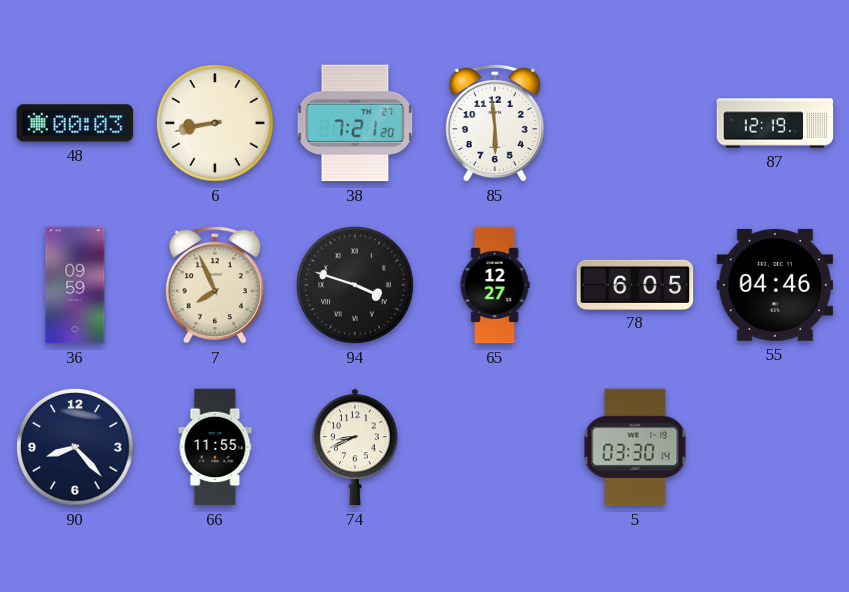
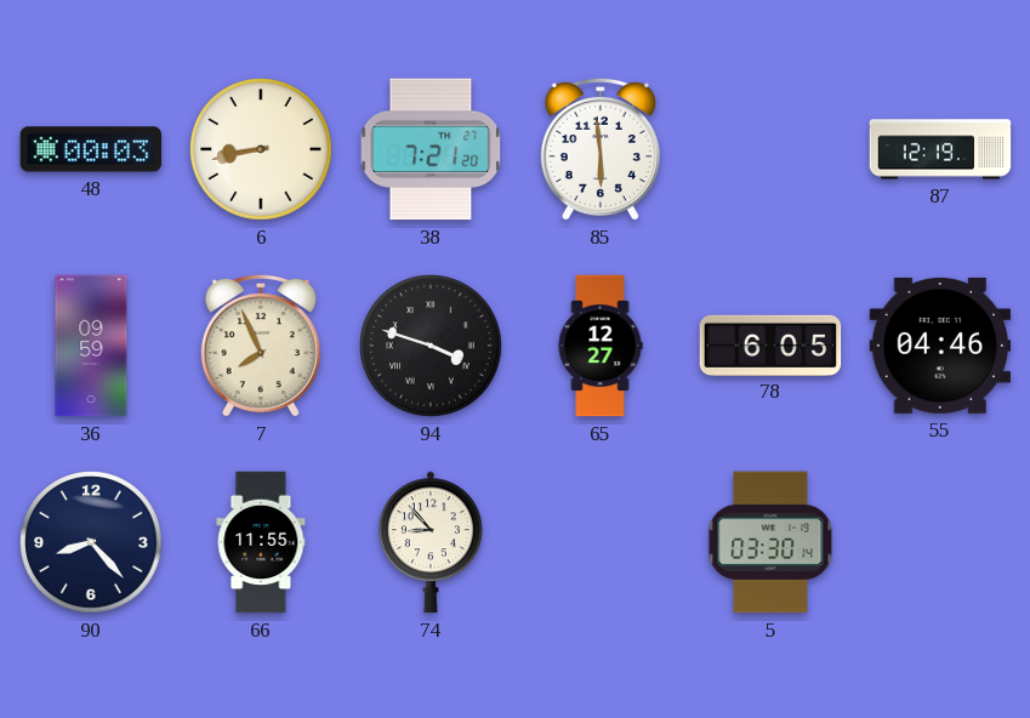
74: 8:41 -> 8:53 (431, 542)
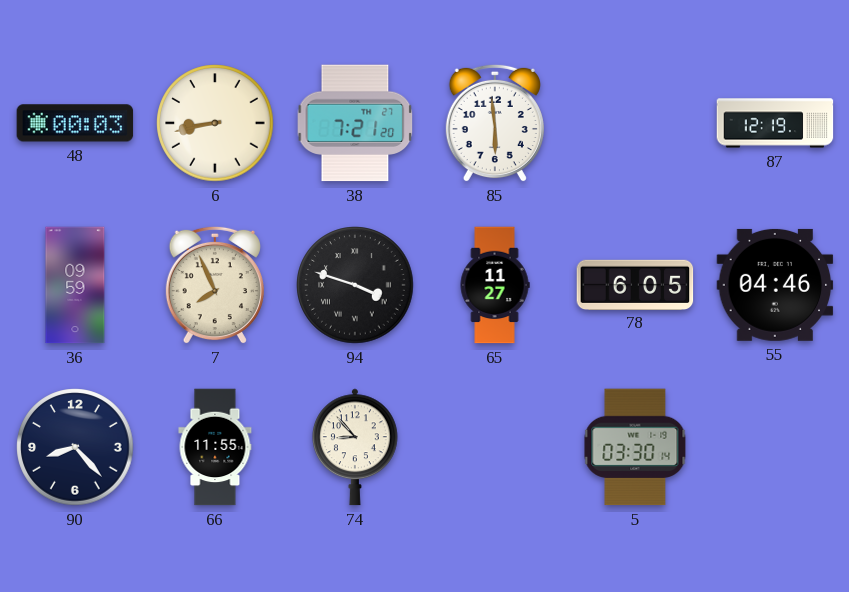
65: 12:27 -> 11:27 (495, 285)
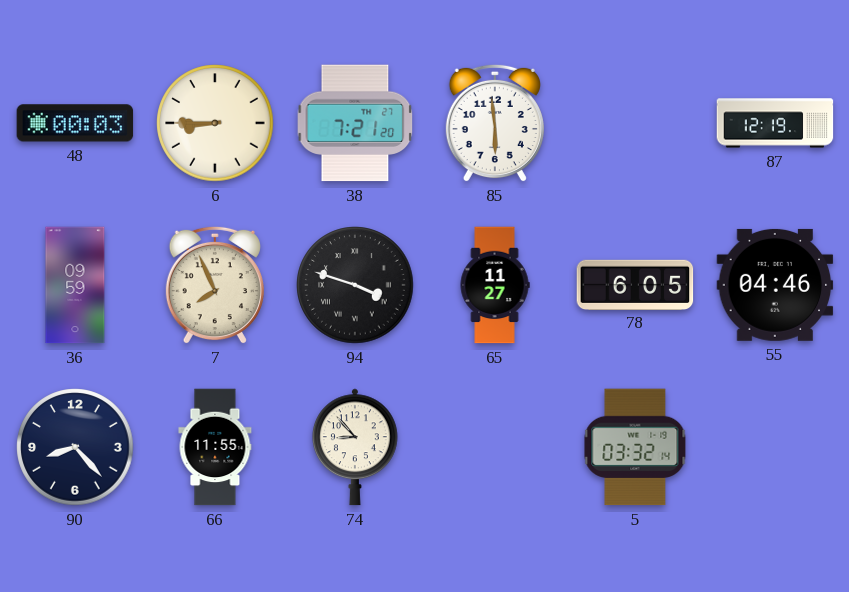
6: 8:43 -> 8:45 (215, 123)
5: 03:30 -> 03:32 (635, 447)
